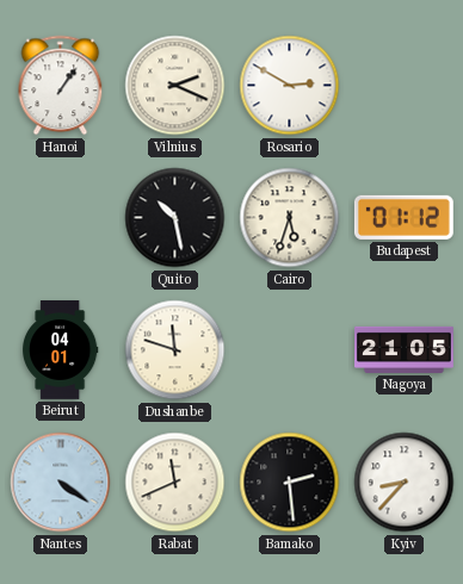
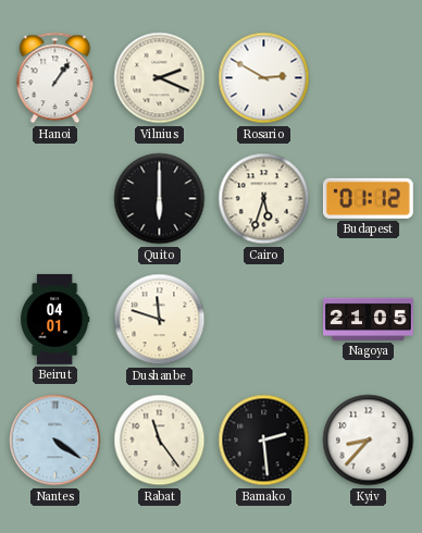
Quito: 10:28 -> 6:00 (160, 199)
Rabat: 11:41 -> 11:24 (160, 441)
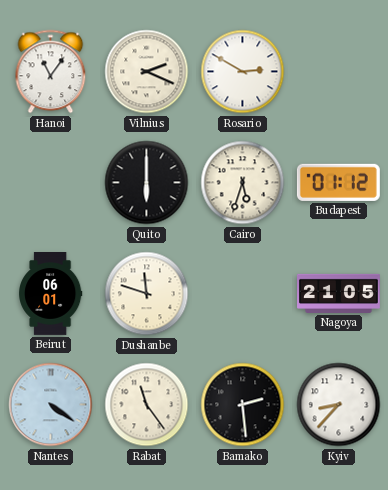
Hanoi: 1:06 -> 11:06 (51, 72)
Beirut: 04:01 -> 06:01 (50, 294)
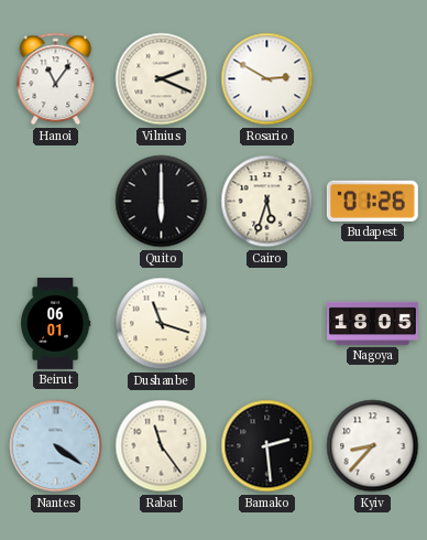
Budapest: 01:12 -> 01:26 (372, 201)
Dushanbe: 11:48 -> 11:18 (162, 324)
Nagoya: 21:05 -> 18:05 (373, 323)
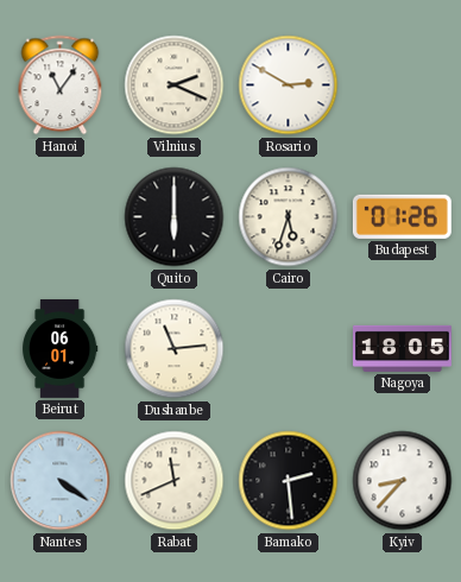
Dushanbe: 11:18 -> 11:14 (175, 349)
Rabat: 11:24 -> 11:41 (175, 481)
